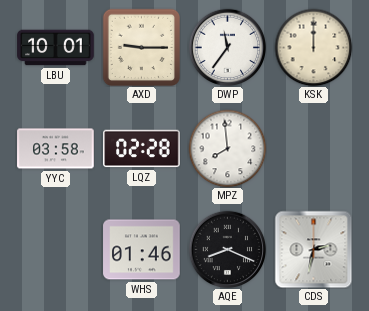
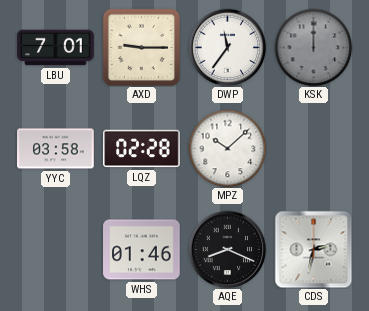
LBU: 10:01 -> 7:01 (56, 48)
KSK dial: cream -> grey (313, 47)
MPZ: 7:59 -> 10:08 (227, 148)
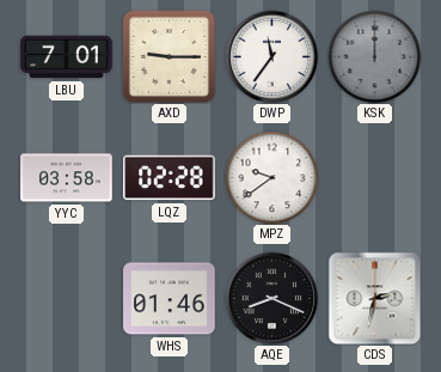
MPZ: 10:08 -> 9:39 (271, 177)
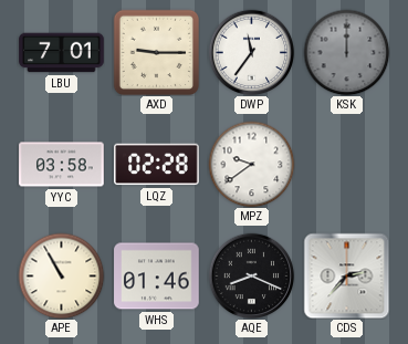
APE: none -> 10:55 (61, 275)
CDS: 2:32 -> 2:37 (346, 275)
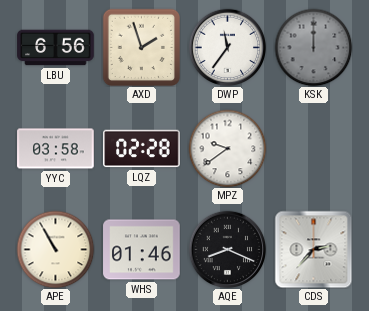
LBU: 7:01 -> 6:56 (56, 48)
AXD: 9:15 -> 1:57 (141, 47)
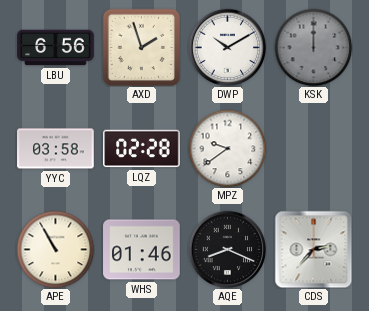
DWP: 11:36 -> 10:10 (227, 47)
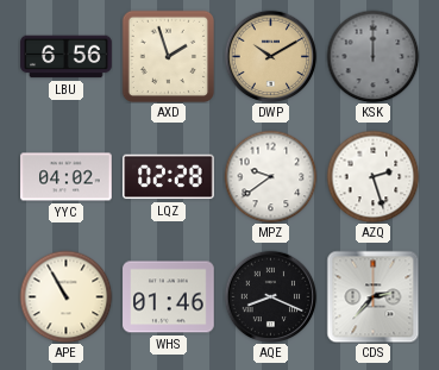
DWP dial: white -> champagne (270, 56)
YYC: 03:58 -> 04:02 (67, 177)
AZQ: none -> 2:27 (372, 176)
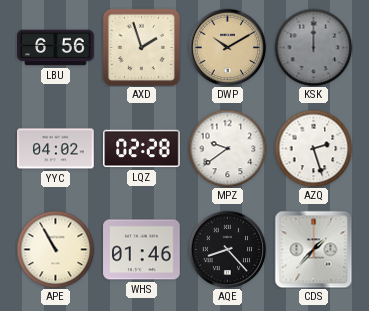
AQE: 8:19 -> 8:23 (227, 249)
CDS: 2:37 -> 1:37 (313, 249)
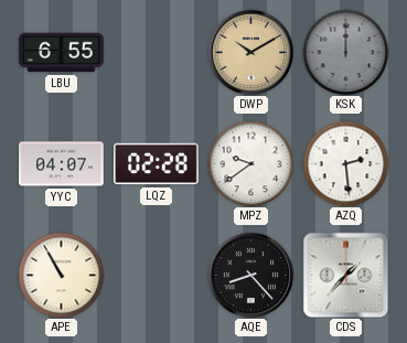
LBU: 6:56 -> 6:55 (62, 53)
AXD: 1:57 -> none (141, 47)
YYC: 04:02 -> 04:07 (62, 164)
AZQ: 2:27 -> 2:29 (345, 163)
WHS: 01:46 -> none (142, 250)
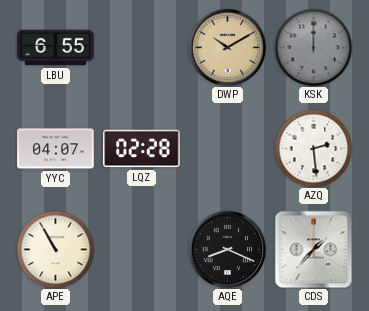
MPZ: 9:39 -> none (250, 163)
AQE: 8:23 -> 8:19 (227, 249)
